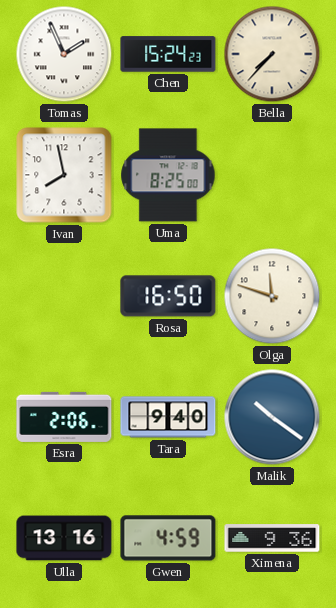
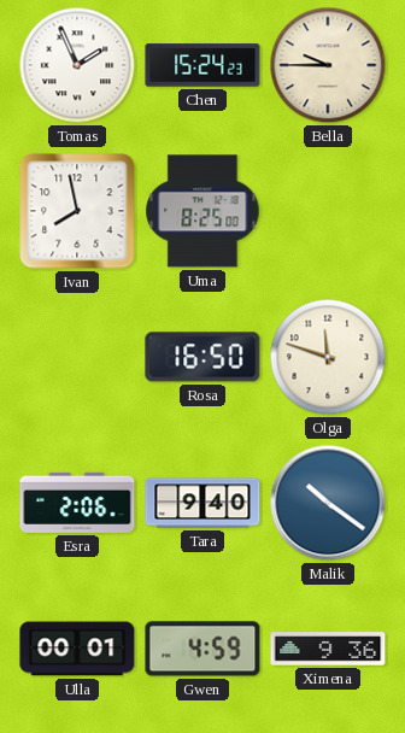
Bella: 7:37 -> 9:45 (328, 65)
Ulla: 13:16 -> 00:01 (77, 649)
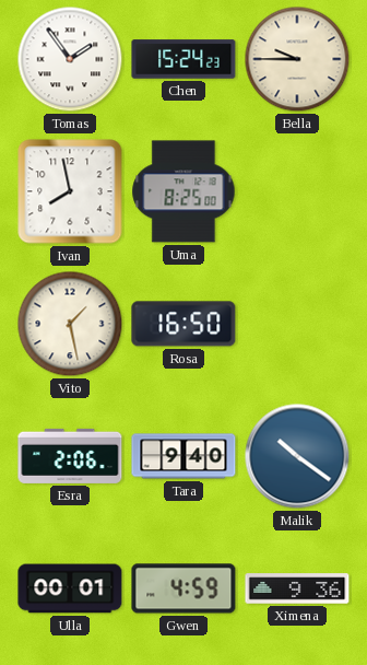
Tomas: 1:56 -> 1:54 (70, 59)
Vito: none -> 1:28 (70, 324)
Olga: 11:48 -> none (328, 357)
